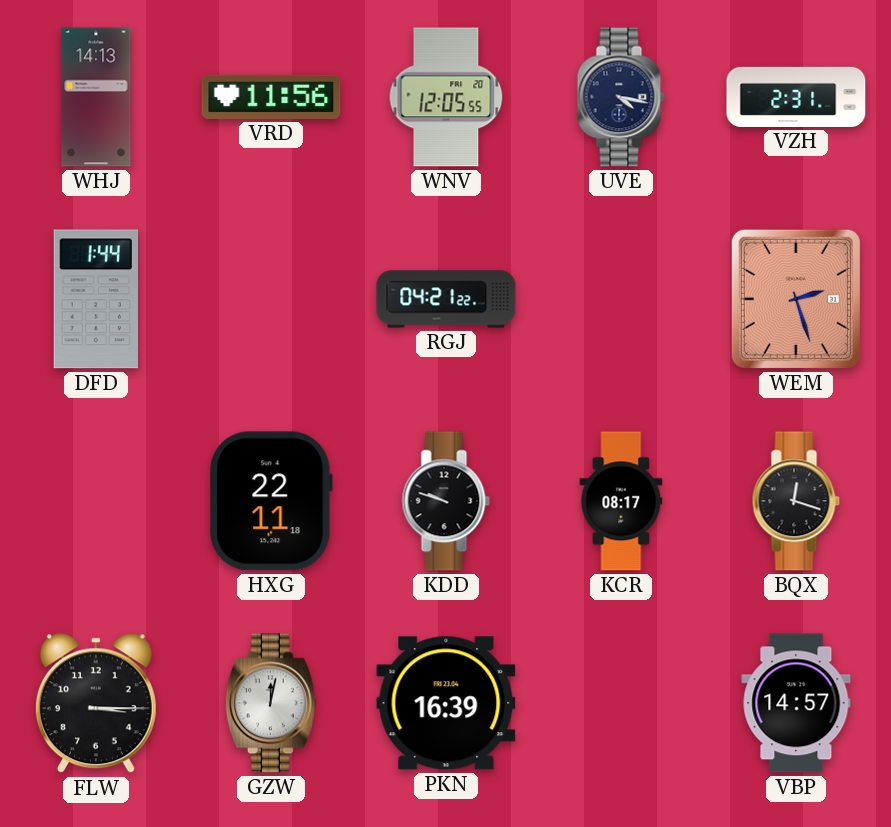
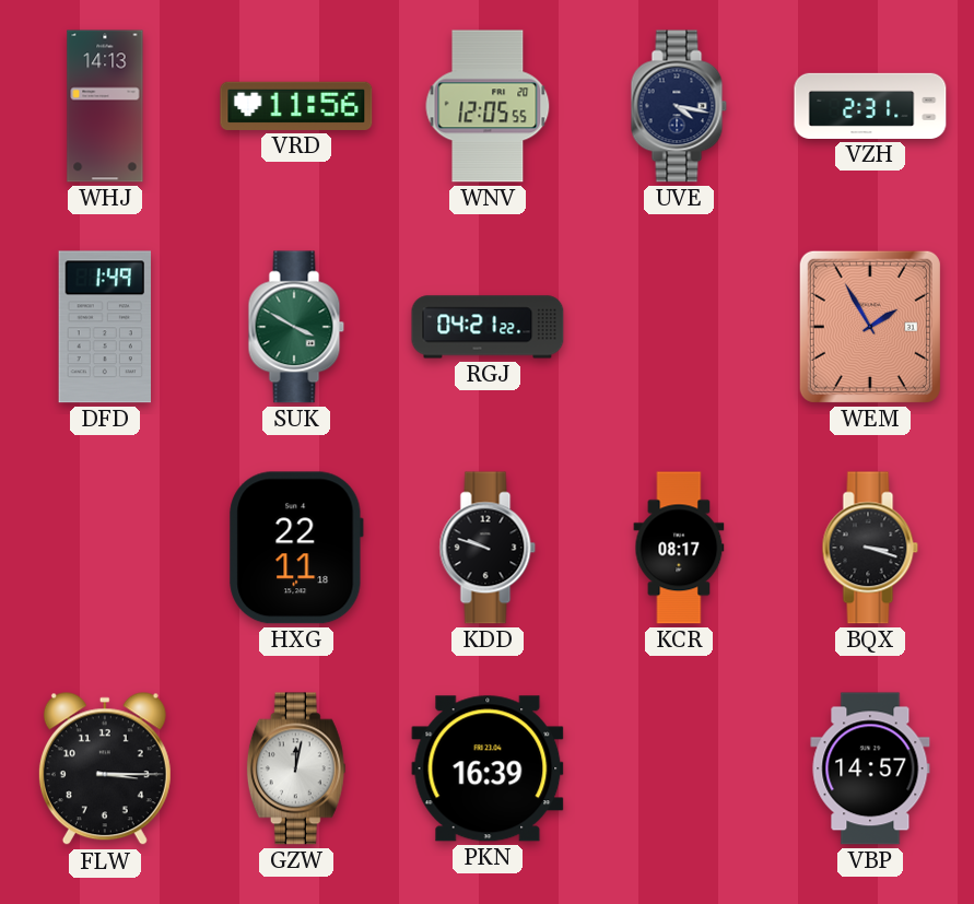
DFD: 1:44 -> 1:49 (104, 327)
SUK: none -> 3:50 (296, 327)
WEM: 2:27 -> 1:55 (870, 327)
BQX: 12:18 -> 3:18 (870, 548)
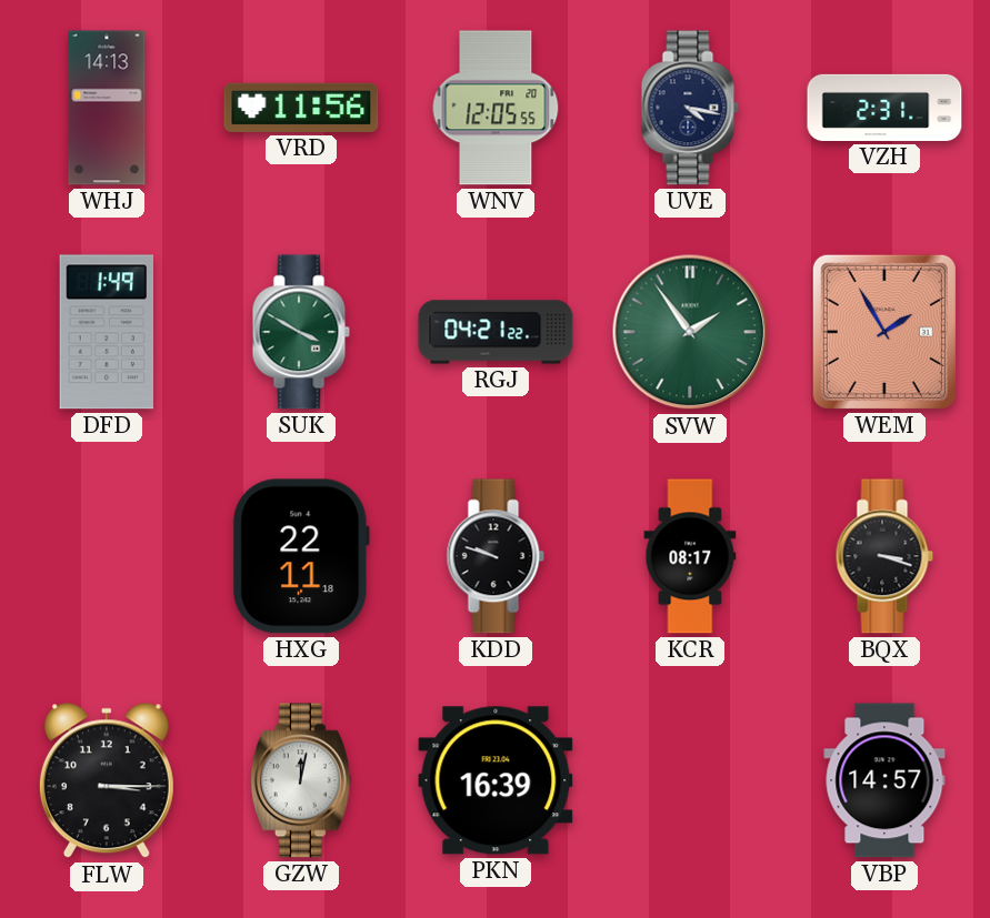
SVW: none -> 1:54 (690, 332)
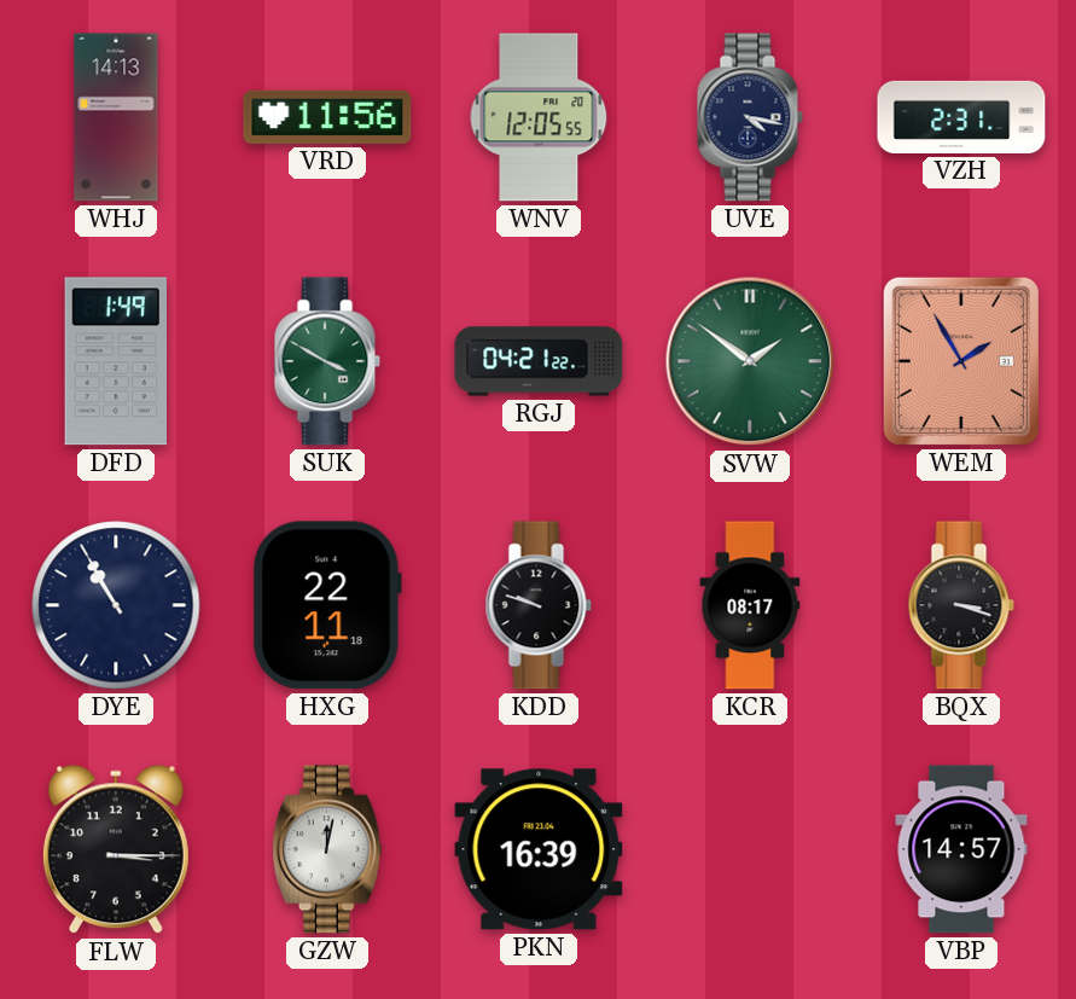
SVW: 1:54 -> 1:51 (750, 361)
DYE: none -> 10:55 (116, 605)
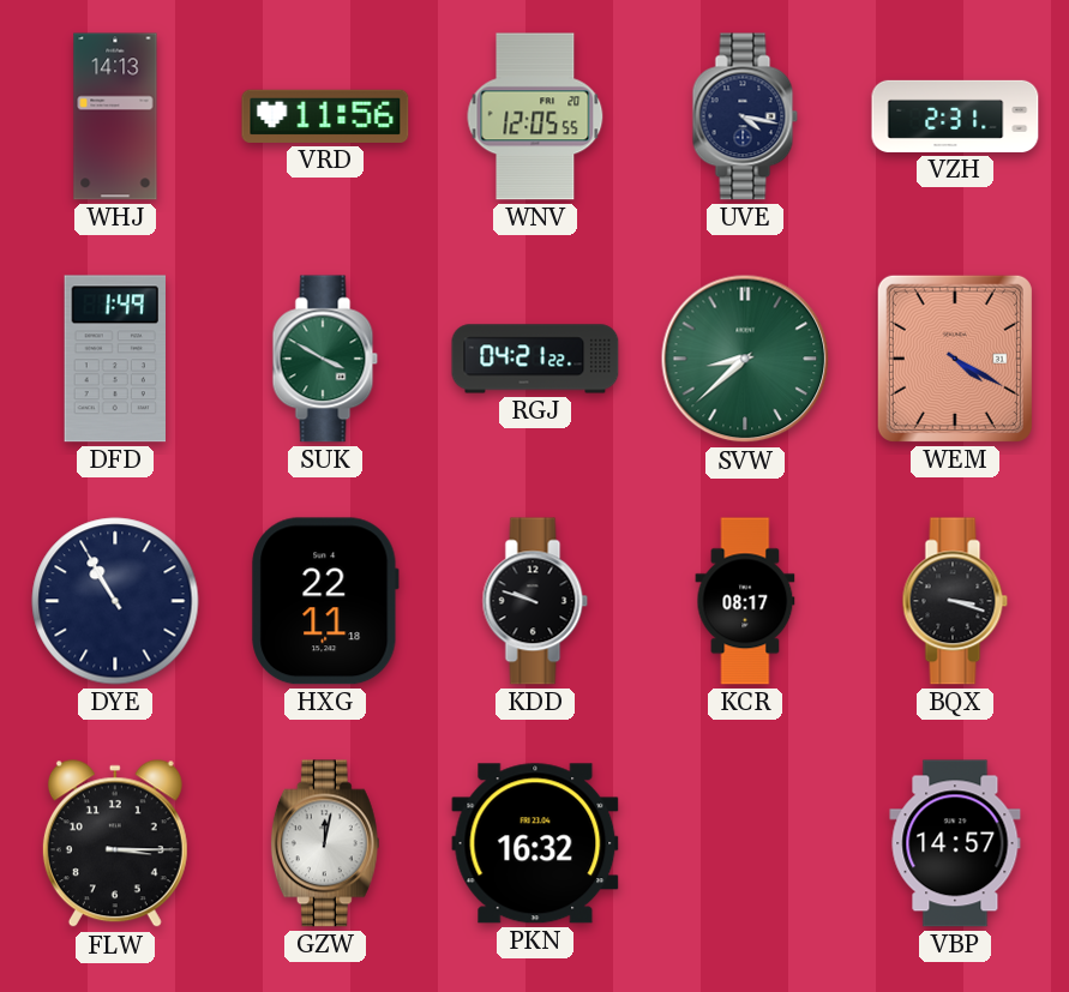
SVW: 1:51 -> 8:38 (745, 359)
WEM: 1:55 -> 4:20 (955, 359)
PKN: 16:39 -> 16:32 (535, 843)
